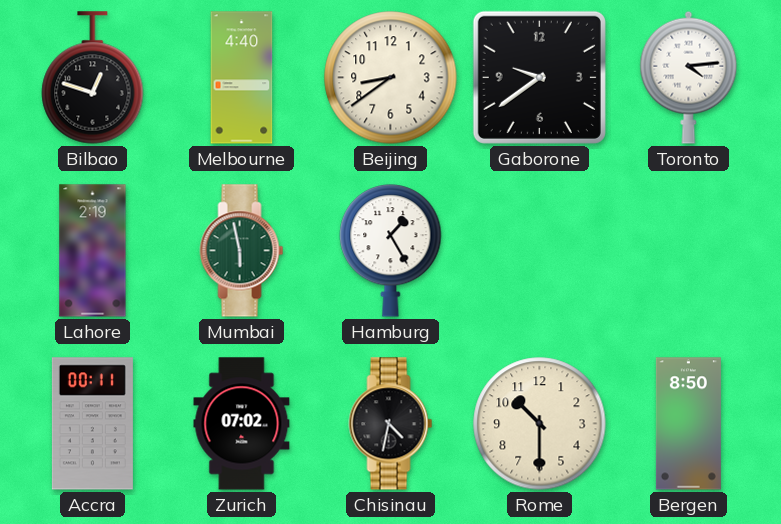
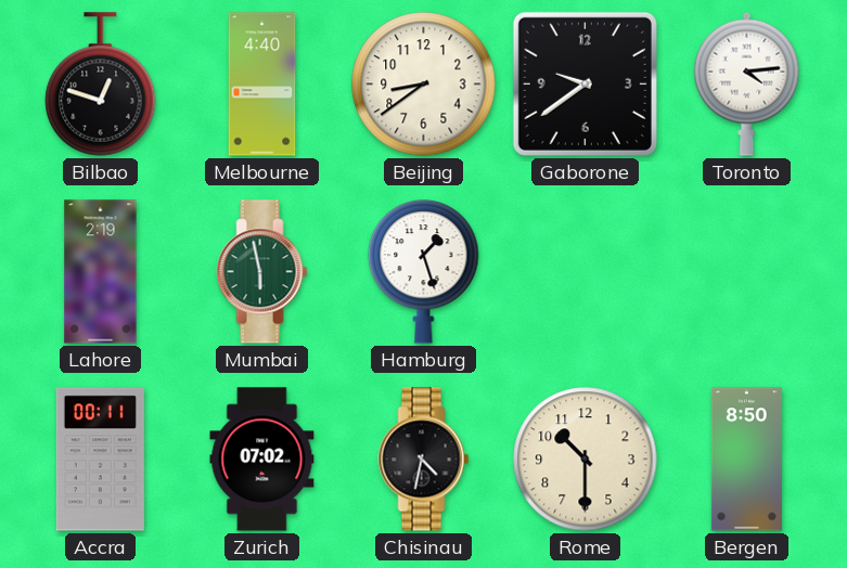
Hamburg: 1:25 -> 1:27 (424, 272)
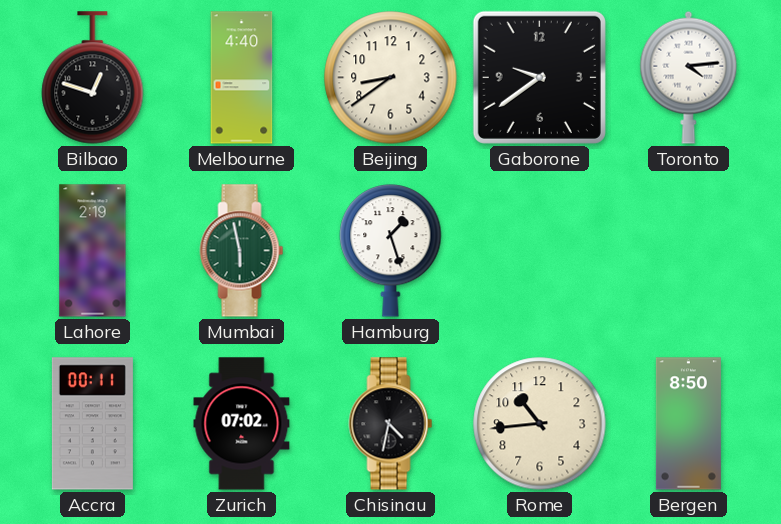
Rome: 10:30 -> 10:44 (540, 424)
